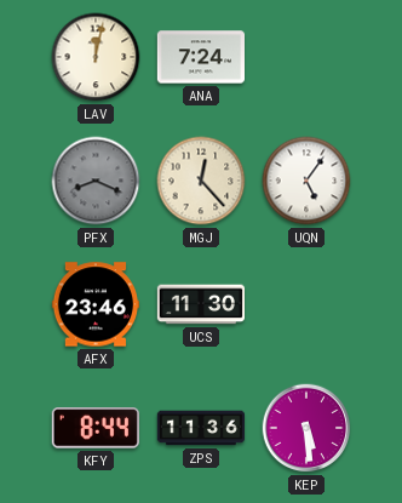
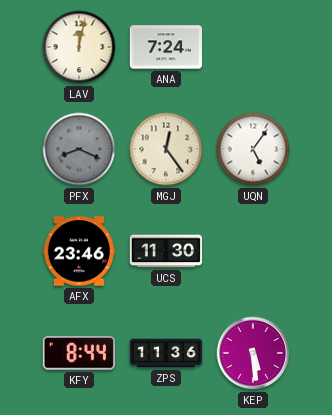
MGJ: 12:23 -> 12:24 (166, 149)
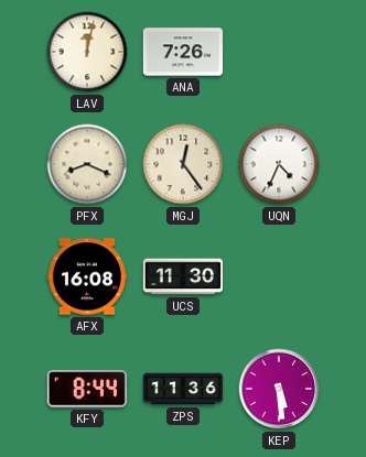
ANA: 7:24 -> 7:26 (182, 52)
PFX dial: grey -> cream (87, 164)
UQN: 5:06 -> 4:34 (279, 164)
AFX: 23:46 -> 16:08 (86, 276)
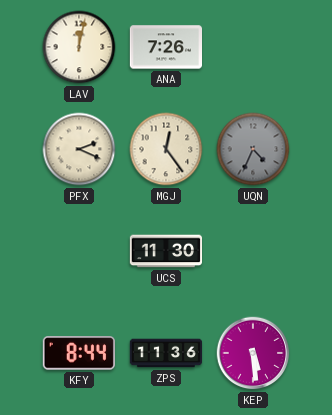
PFX: 8:19 -> 2:19 (79, 149)
UQN dial: white -> grey (253, 149)
AFX: 16:08 -> none (86, 276)
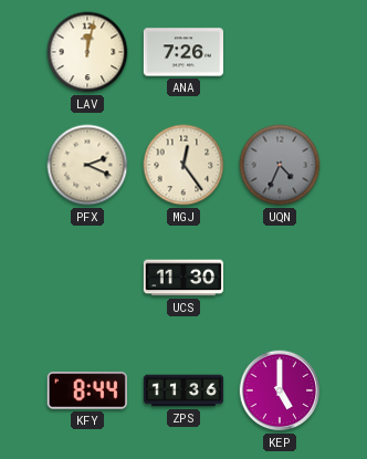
KEP: 5:29 -> 5:00 (280, 390)
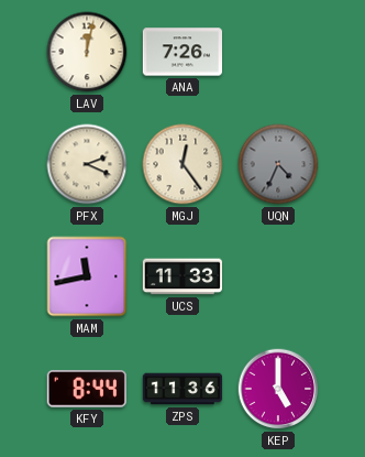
MAM: none -> 11:43 (87, 276)
UCS: 11:30 -> 11:33 (181, 276)
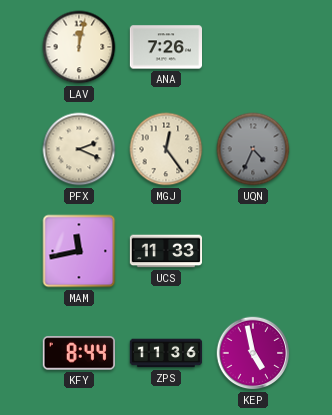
KEP: 5:00 -> 4:58 (253, 353)
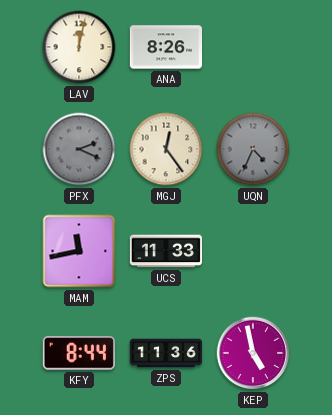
ANA: 7:26 -> 8:26 (165, 47)
PFX dial: cream -> grey (79, 149)
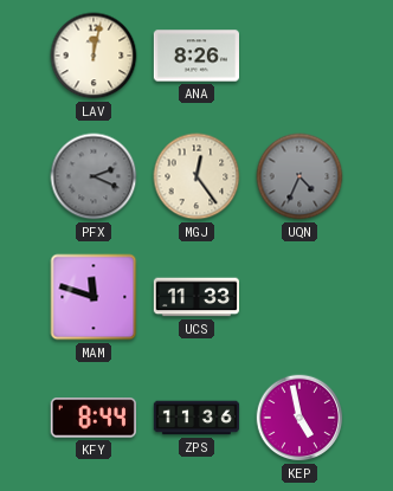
MAM: 11:43 -> 11:48 (94, 297)
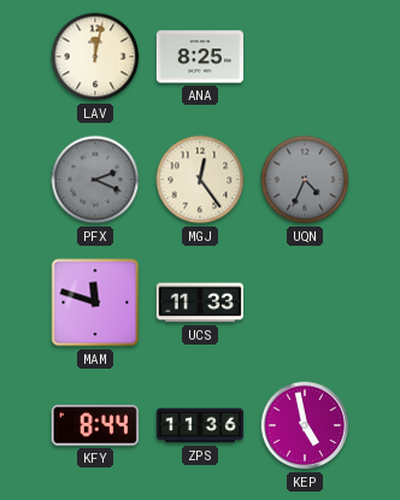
ANA: 8:26 -> 8:25 (199, 57)
